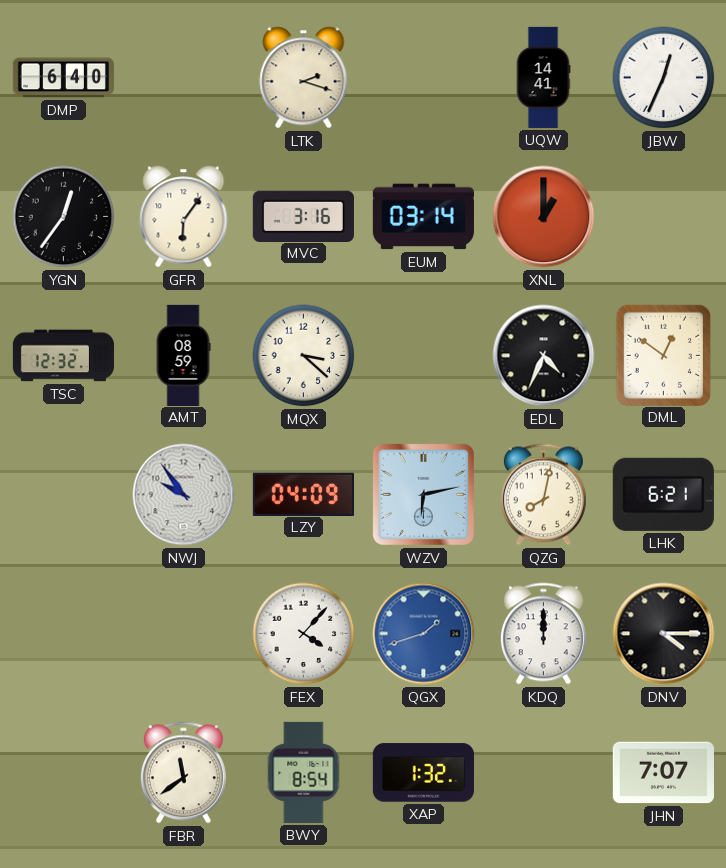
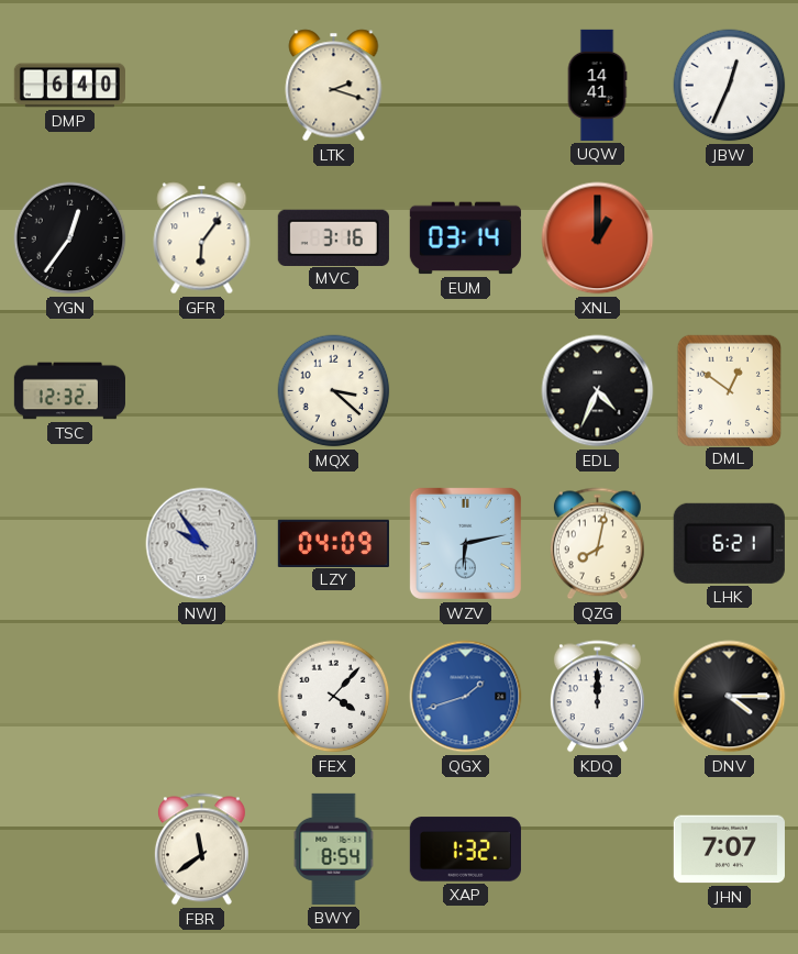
AMT: 08:59 -> none (183, 355)
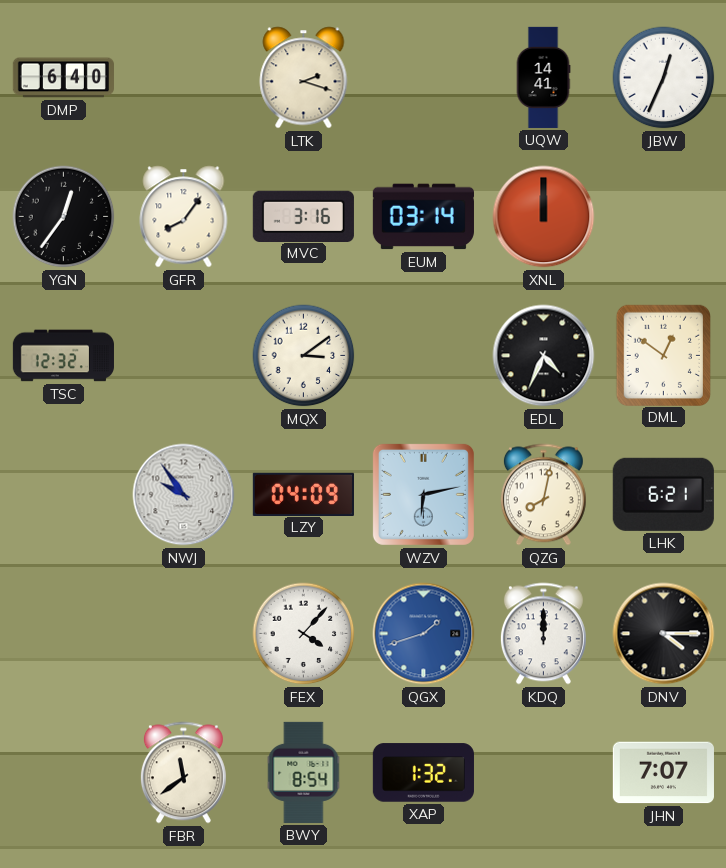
GFR: 6:06 -> 8:06 (184, 217)
XNL: 1:00 -> 12:00 (544, 217)
MQX: 3:22 -> 3:09 (304, 356)
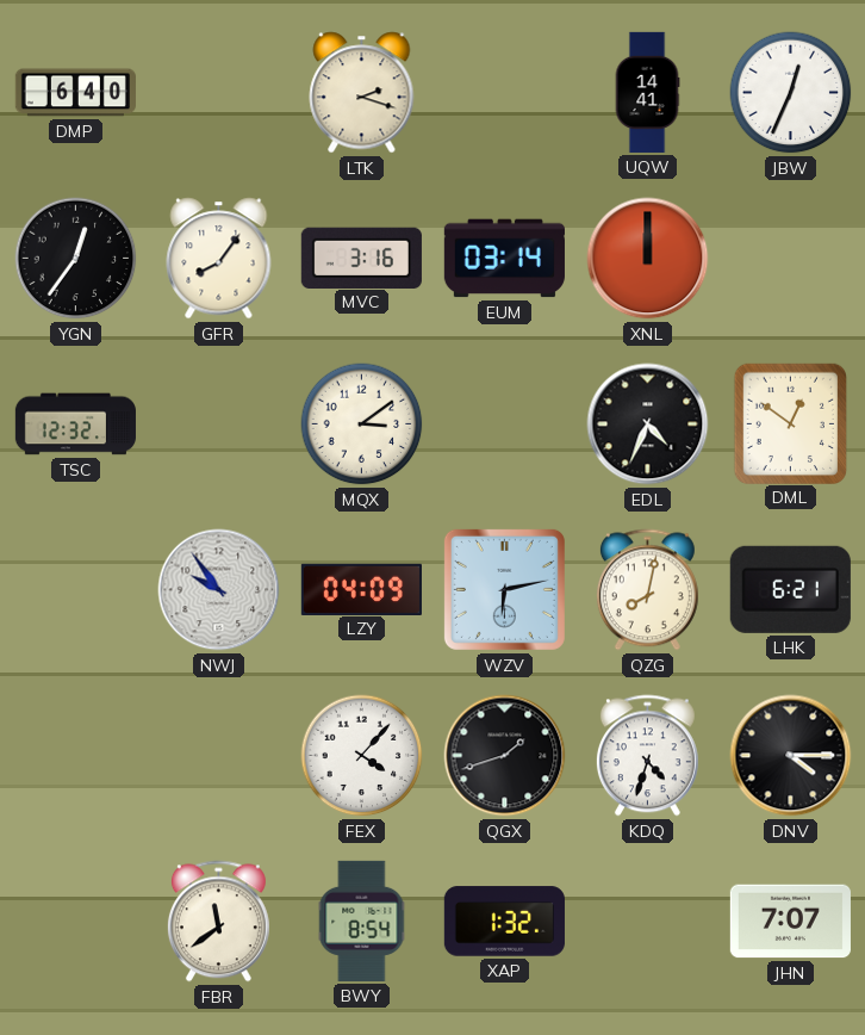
QGX dial: blue -> black (505, 756)
KDQ: 12:00 -> 4:33 (647, 756)
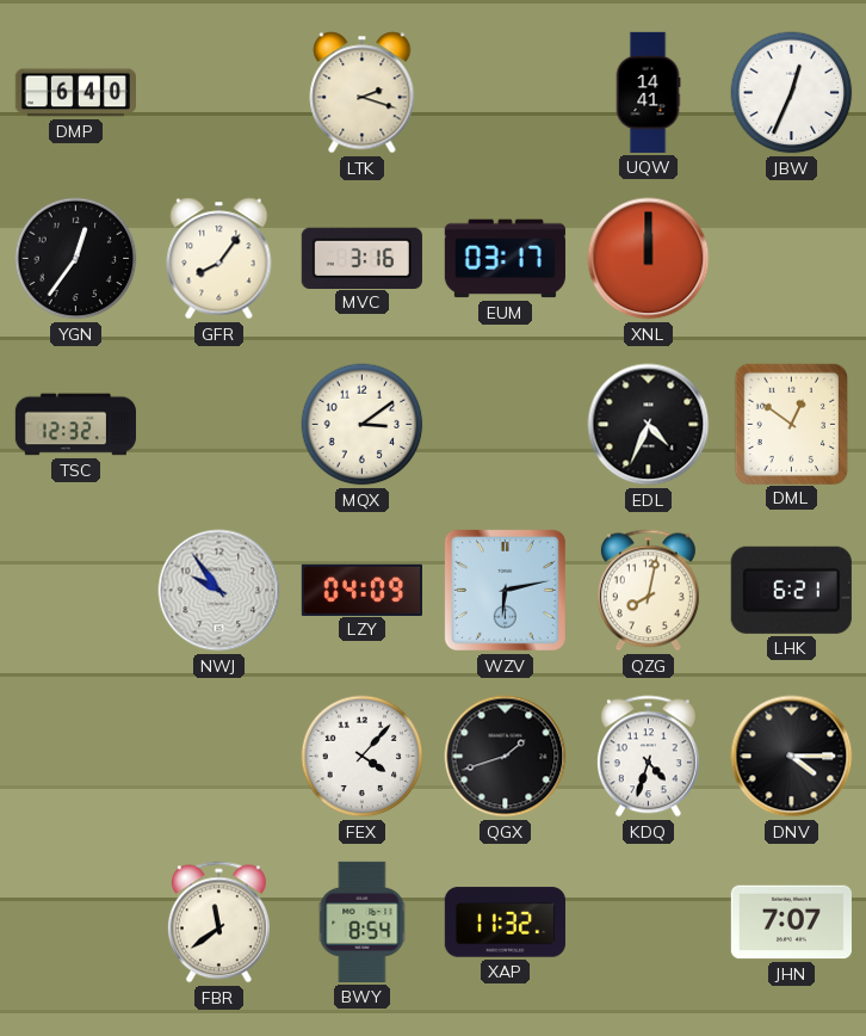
EUM: 03:14 -> 03:17 (505, 259)
XAP: 1:32 -> 11:32 (505, 923)
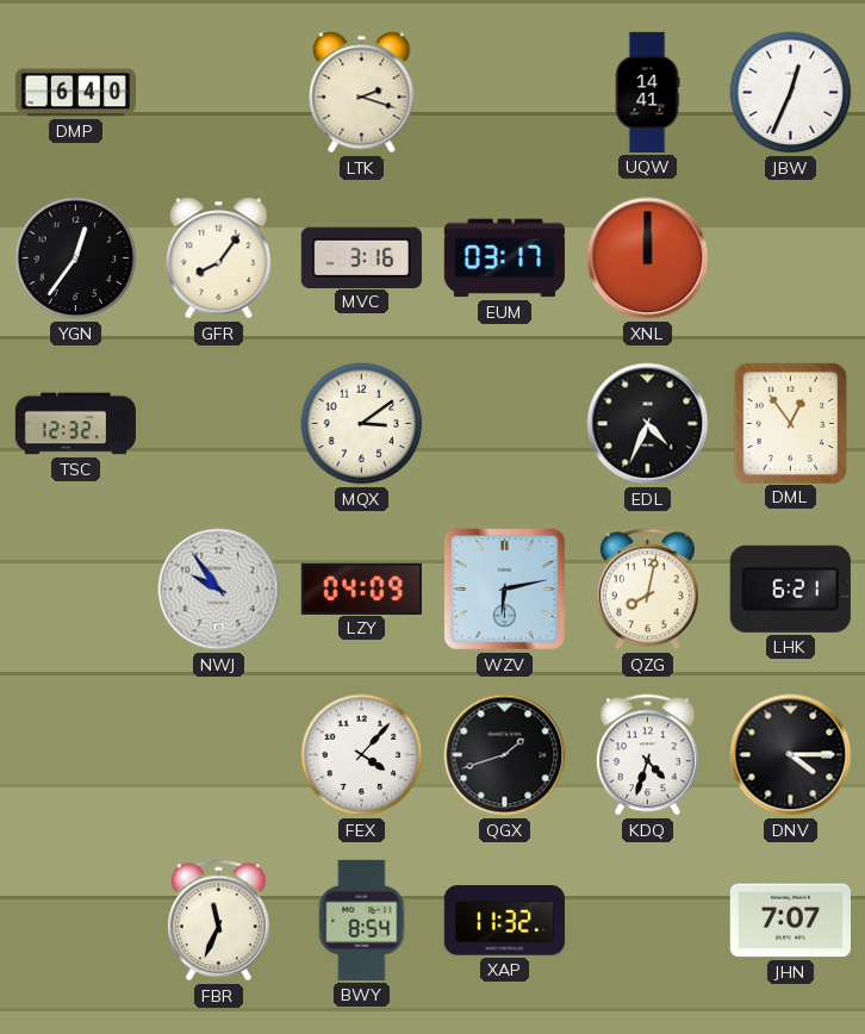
DML: 12:51 -> 12:54 (790, 423)
FBR: 11:39 -> 11:34 (218, 921)
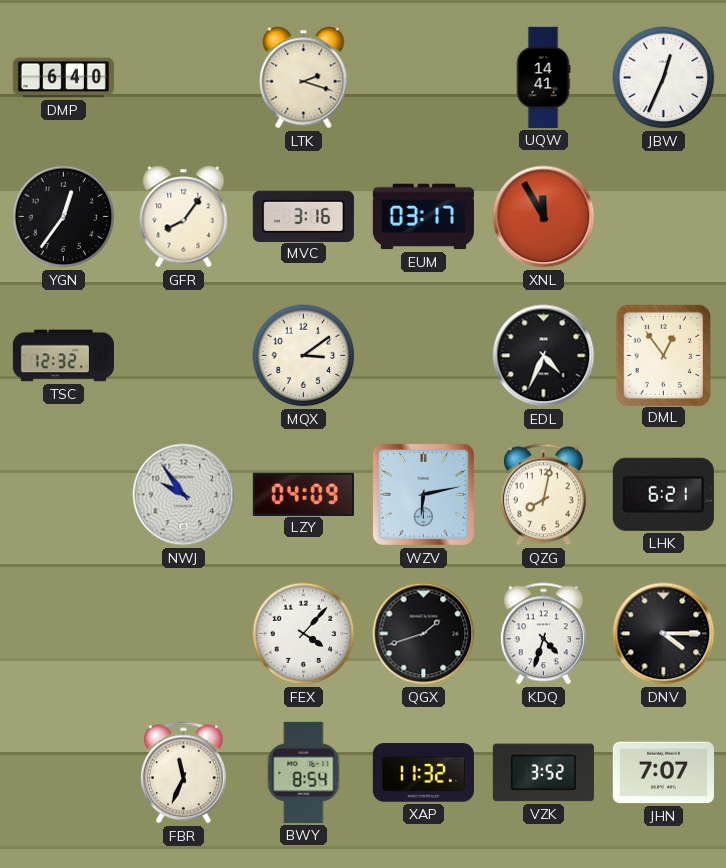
XNL: 12:00 -> 11:55 (544, 217)
VZK: none -> 3:52 (543, 773)
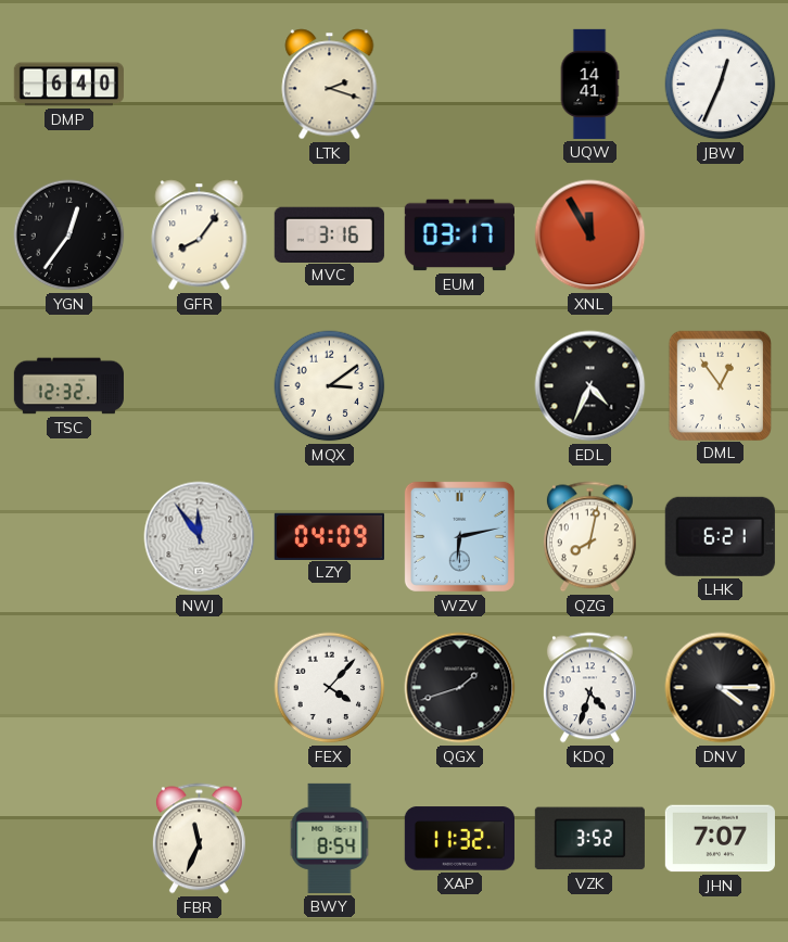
NWJ: 9:54 -> 11:54 (200, 537)
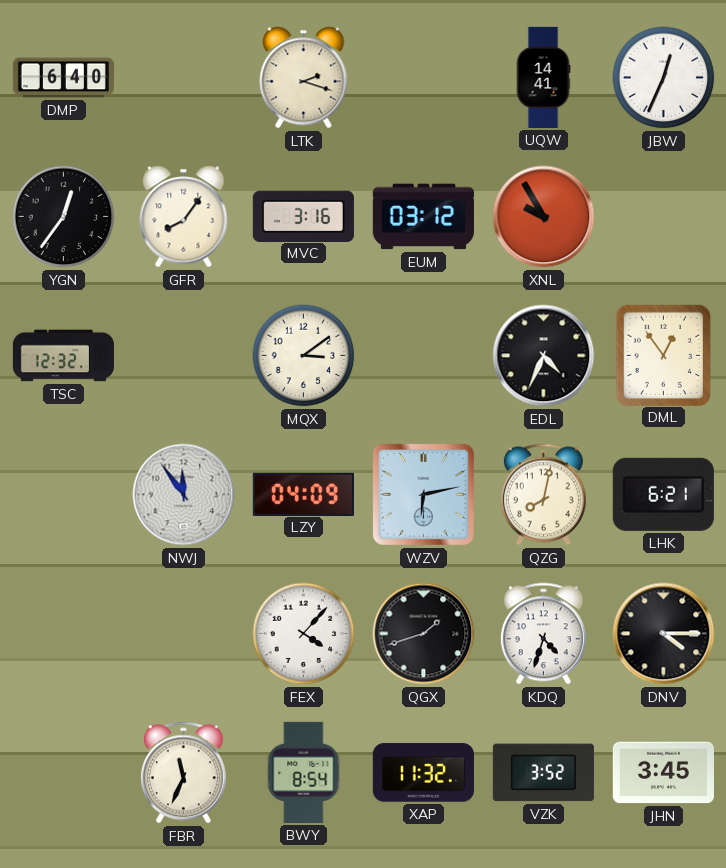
EUM: 03:17 -> 03:12 (423, 217)
XNL: 11:55 -> 9:55 (544, 217)
JHN: 7:07 -> 3:45 (663, 773)
